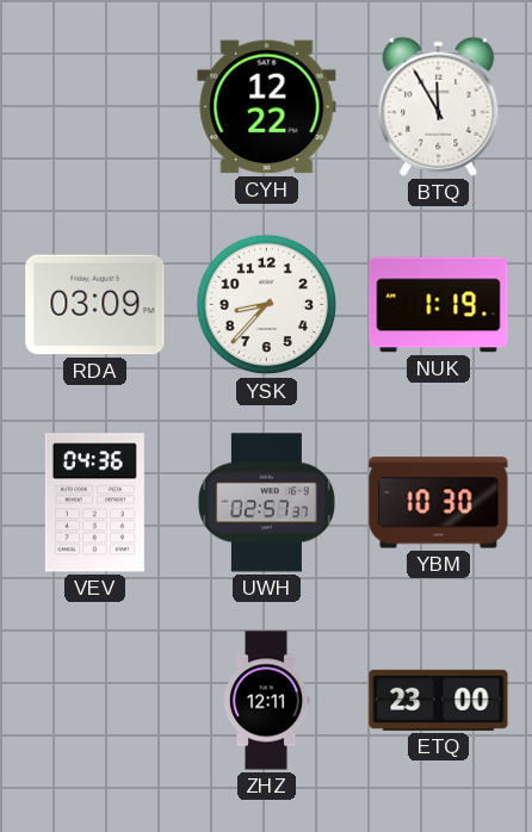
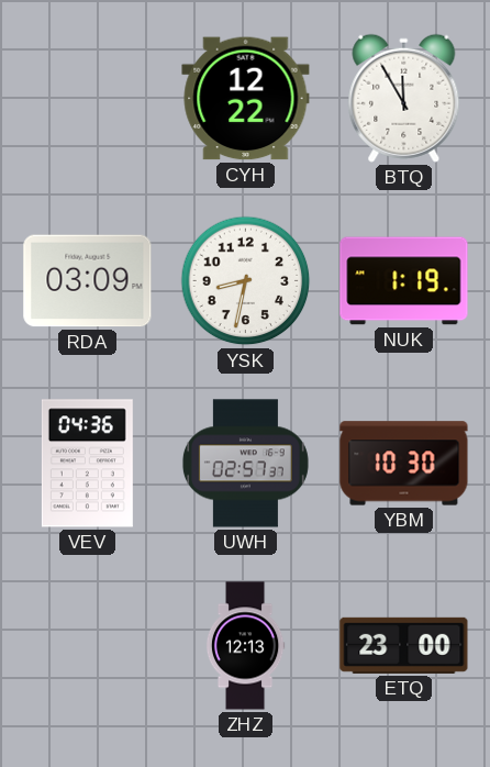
YSK: 8:37 -> 8:32 (246, 281)
ZHZ: 12:11 -> 12:13 (245, 646)
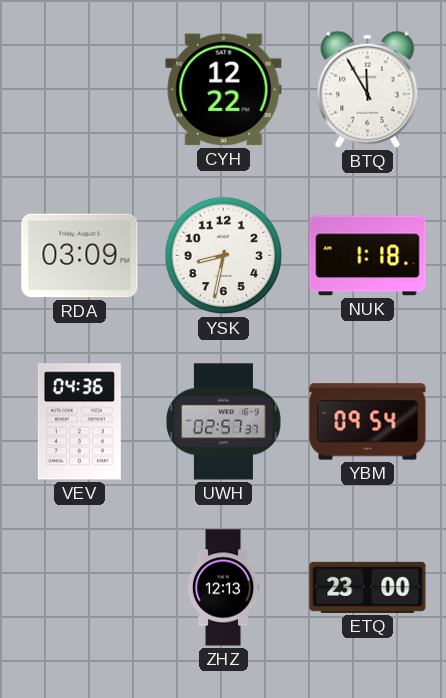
NUK: 1:19 -> 1:18 (368, 256)
YBM: 10:30 -> 09:54 (368, 422)
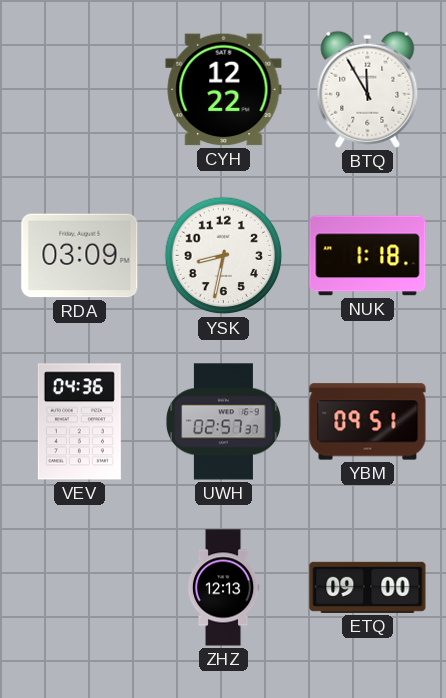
YBM: 09:54 -> 09:51 (368, 422)
ETQ: 23:00 -> 09:00 (368, 587)
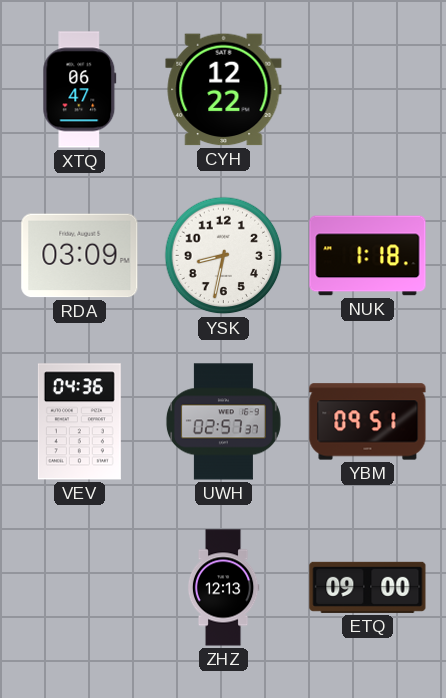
XTQ: none -> 06:47 (80, 90)
BTQ: 11:55 -> none (368, 89)
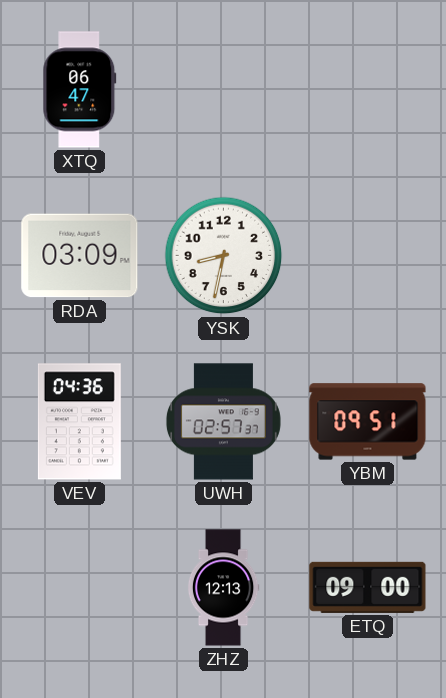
CYH: 12:22 -> none (224, 90)
NUK: 1:18 -> none (368, 256)
